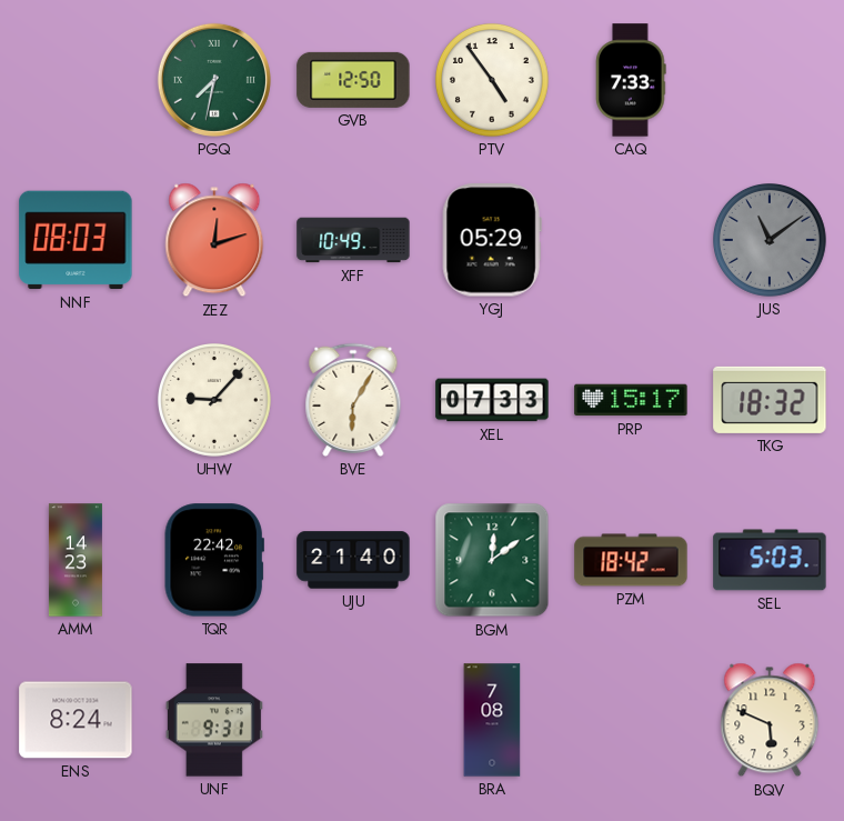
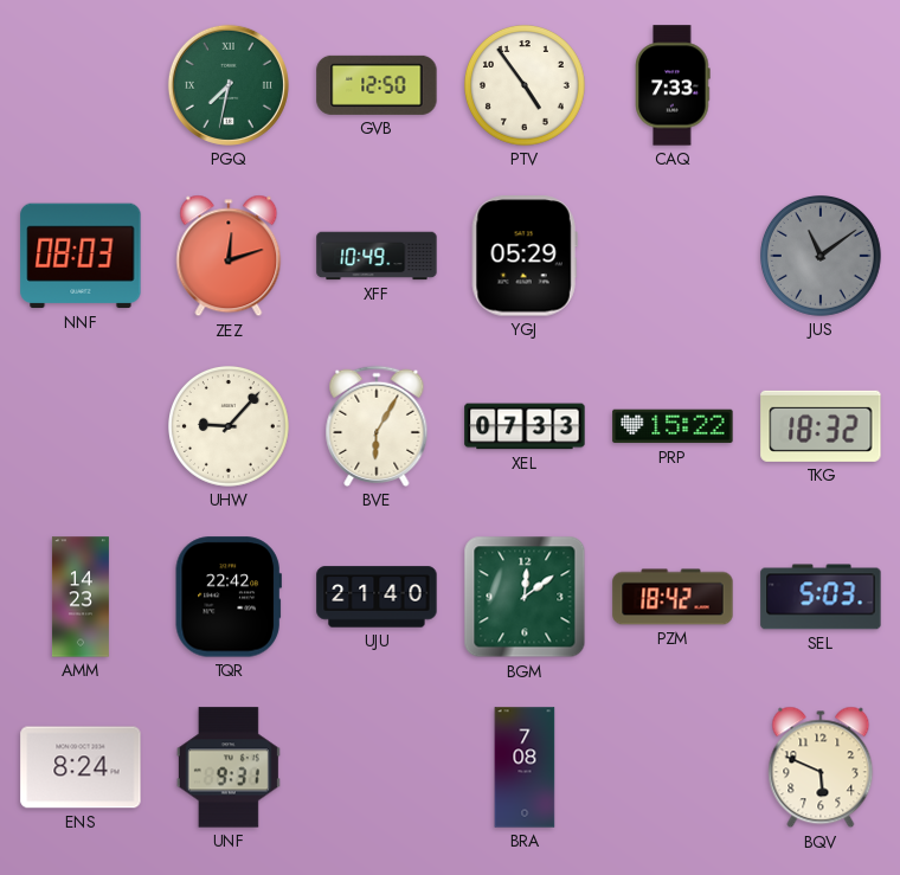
PRP: 15:17 -> 15:22 (673, 426)
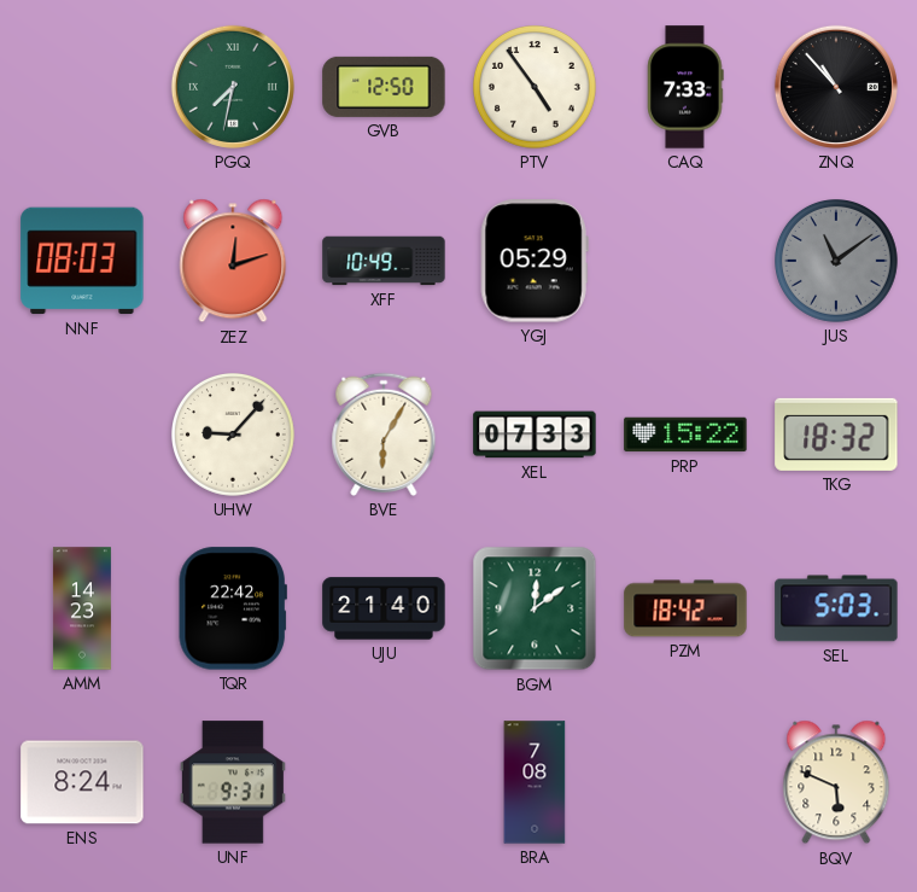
ZNQ: none -> 10:53 (836, 87)
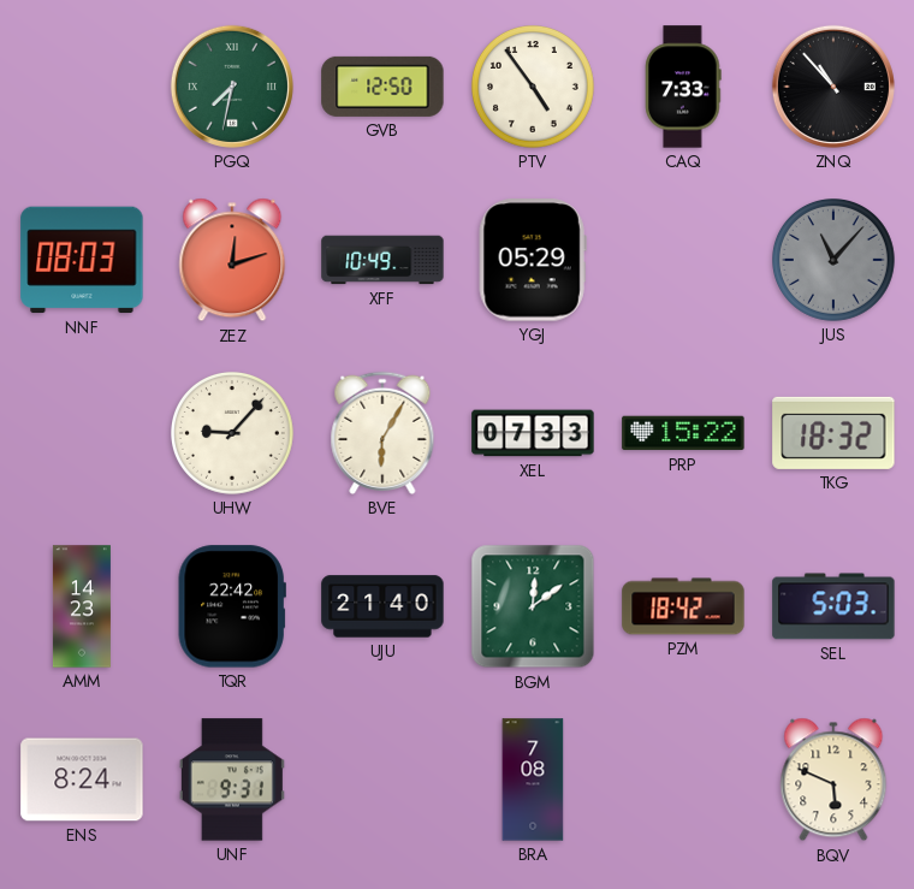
JUS: 11:09 -> 11:07 (835, 261)
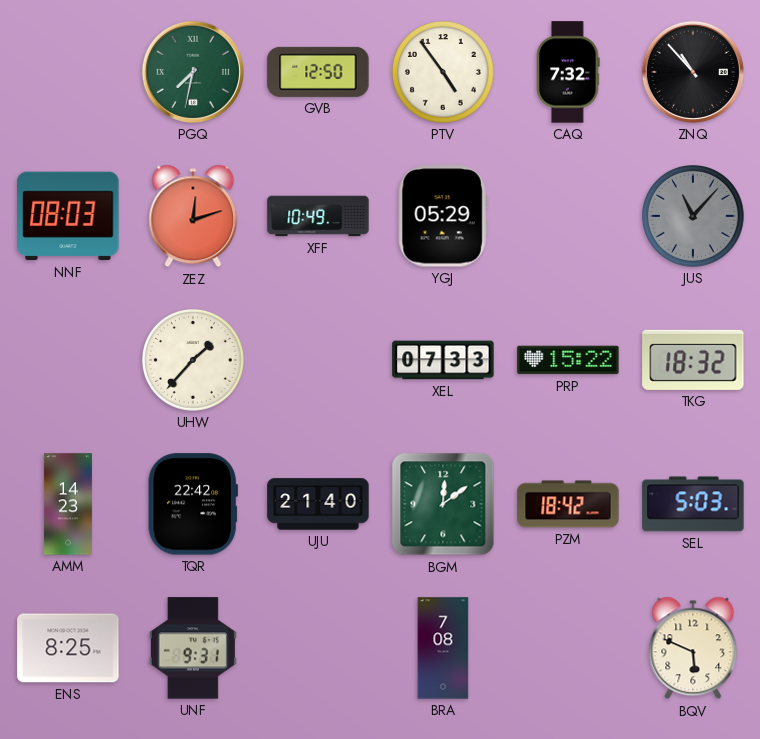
CAQ: 7:33 -> 7:32 (568, 72)
UHW: 9:07 -> 1:37 (194, 361)
BVE: 6:05 -> none (382, 433)
ENS: 8:24 -> 8:25 (68, 648)
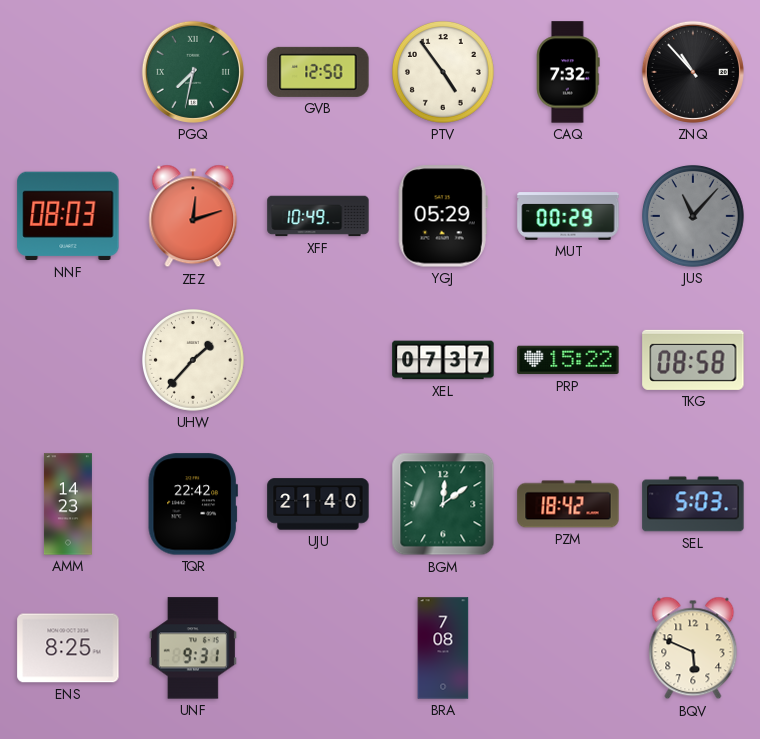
MUT: none -> 00:29 (568, 216)
XEL: 07:33 -> 07:37 (443, 360)
TKG: 18:32 -> 08:58 (693, 360)
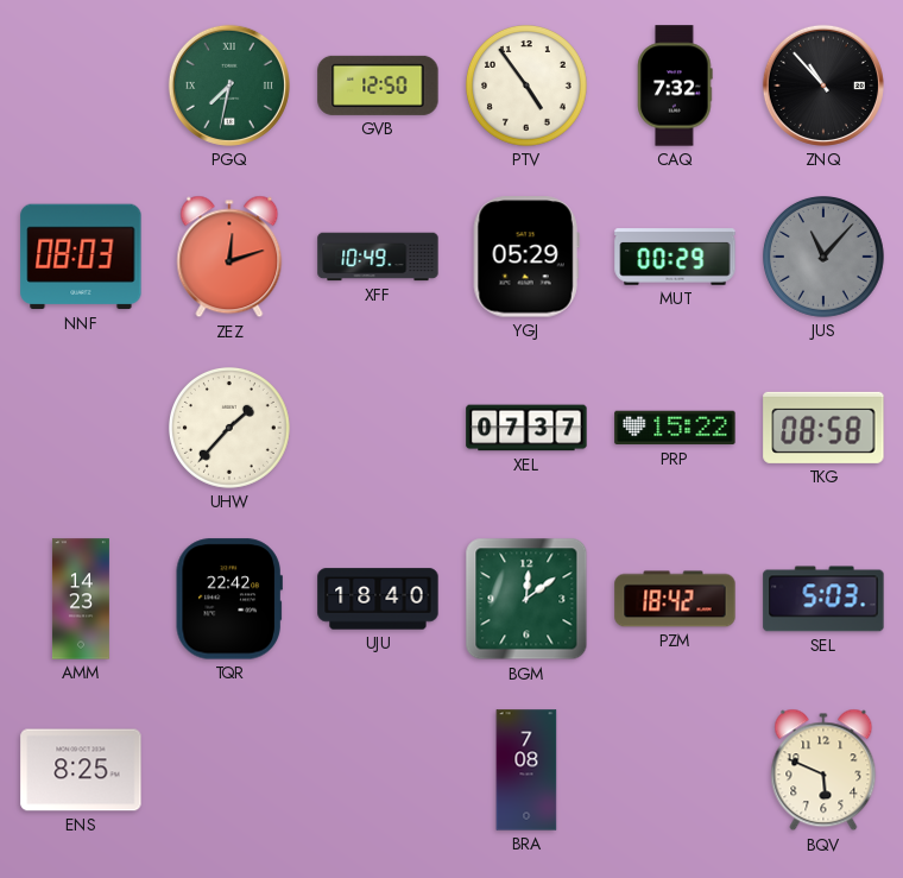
UJU: 21:40 -> 18:40 (378, 599)
UNF: 9:31 -> none (193, 648)
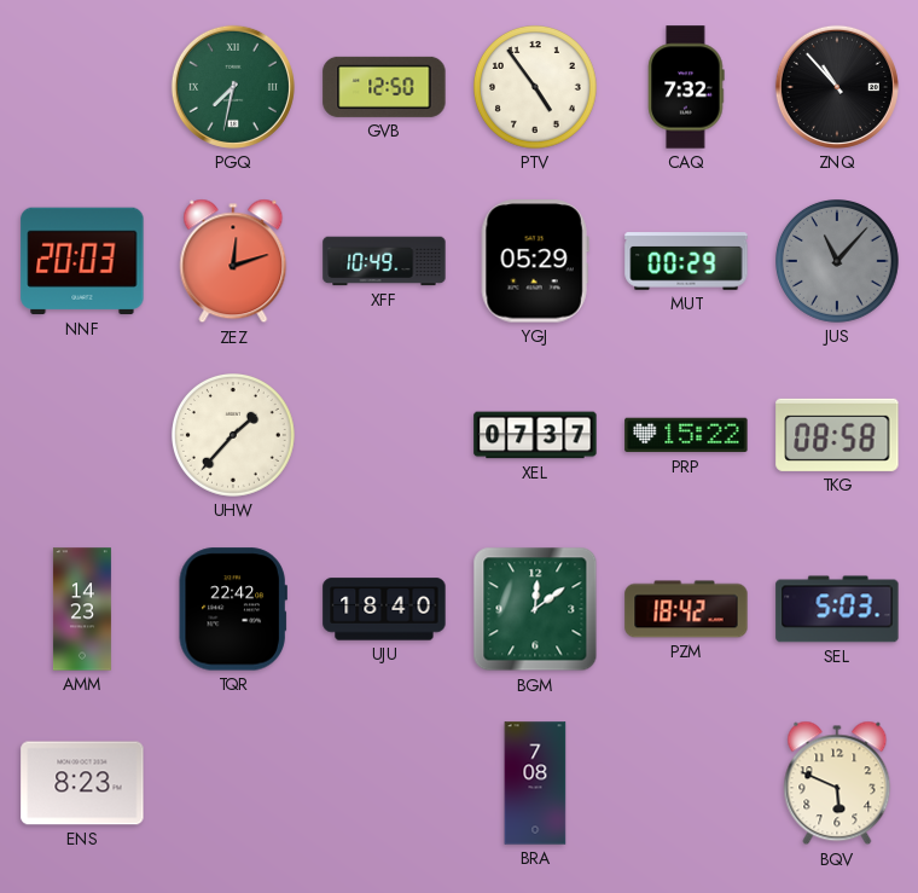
NNF: 08:03 -> 20:03 (82, 261)
ENS: 8:25 -> 8:23 (82, 783)
